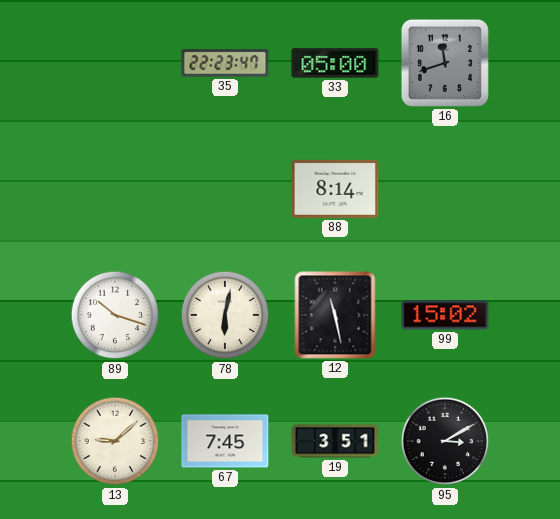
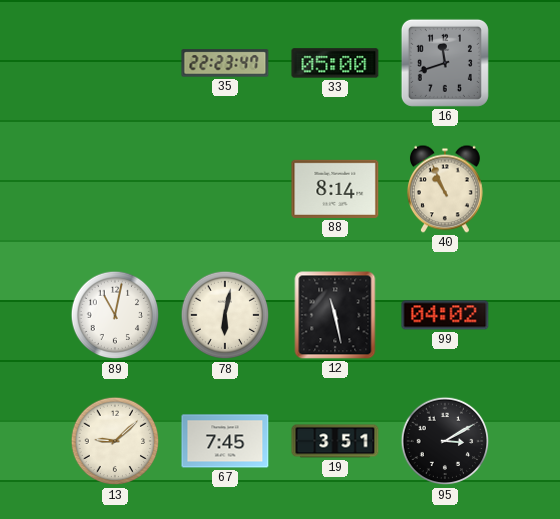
40: none -> 10:56 (445, 189)
89: 10:18 -> 11:02 (115, 315)
99: 15:02 -> 04:02 (445, 315)
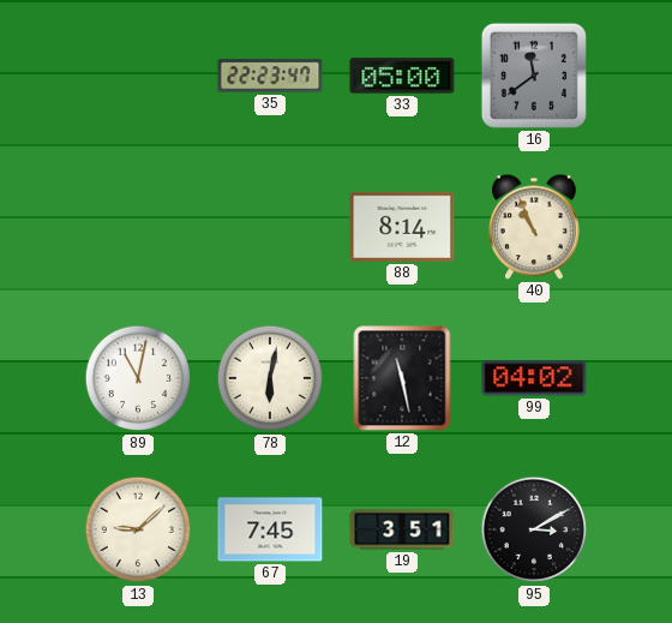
16: 11:42 -> 11:39 (534, 76)
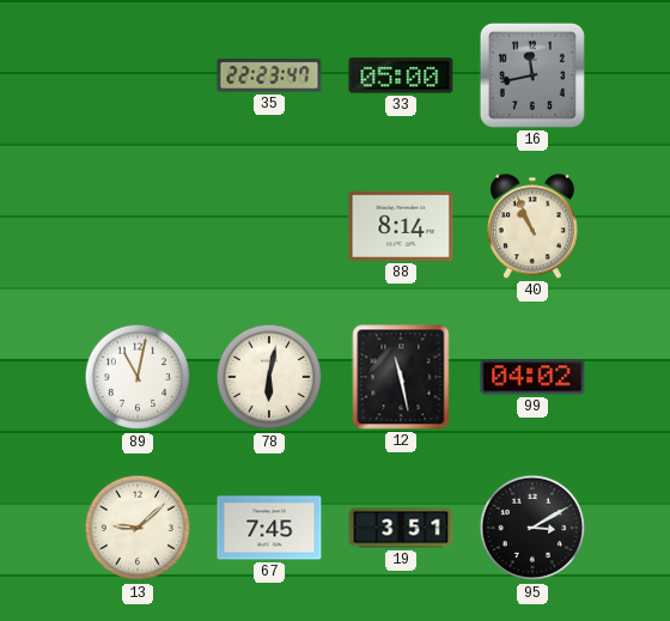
16: 11:39 -> 11:43 (532, 75)
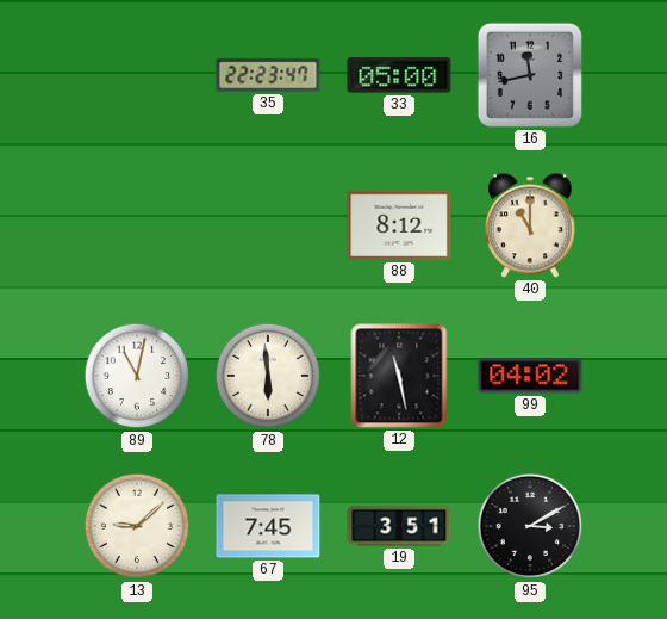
88: 8:14 -> 8:12 (399, 225)
40: 10:56 -> 11:00 (530, 225)
78: 6:02 -> 5:59 (268, 376)
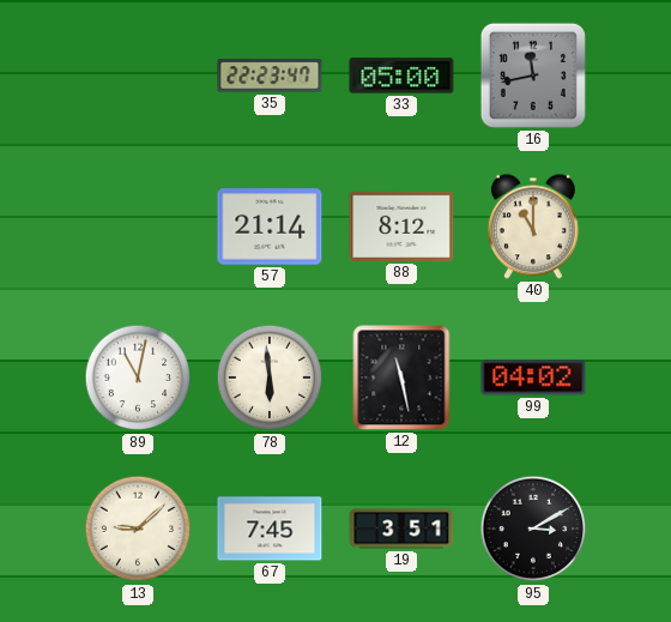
57: none -> 21:14 (270, 227)
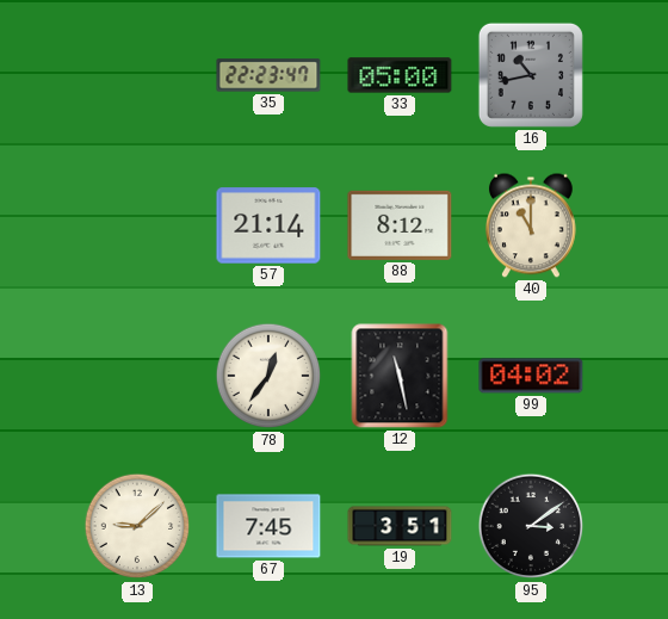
16: 11:43 -> 10:43 (531, 75)
89: 11:02 -> none (138, 378)
78: 5:59 -> 12:36 (268, 376)
95: 3:10 -> 3:09 (531, 526)
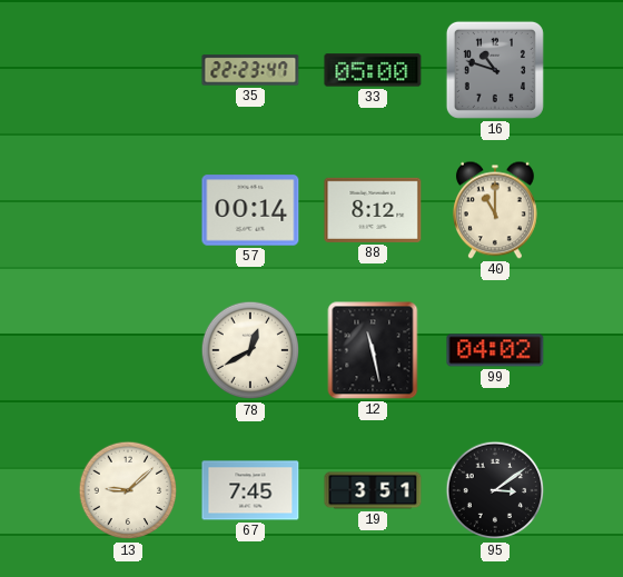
16: 10:43 -> 10:48 (495, 70)
57: 21:14 -> 00:14 (250, 210)
78: 12:36 -> 12:40 (250, 350)
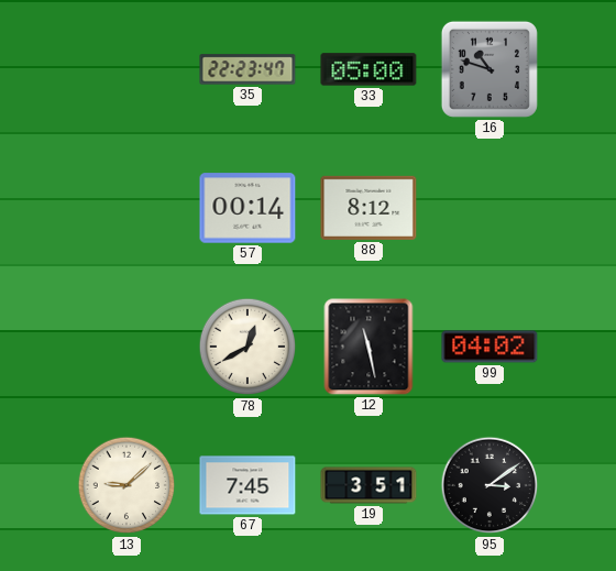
40: 11:00 -> none (495, 210)
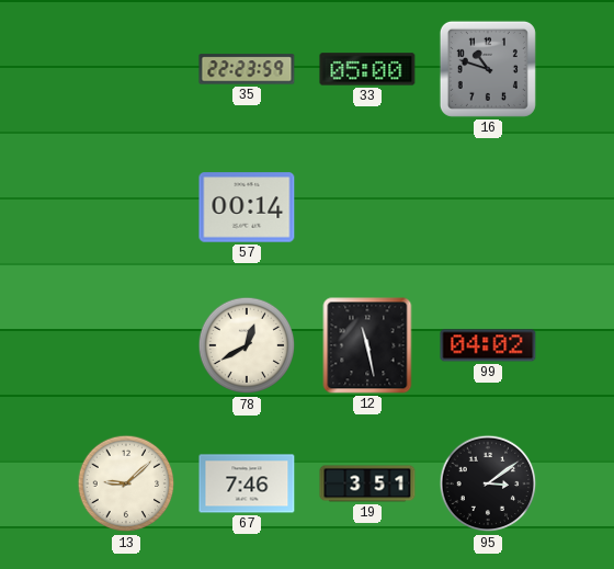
35: 22:23:47 -> 22:23:59 (247, 69)
88: 8:12 -> none (369, 208)
67: 7:45 -> 7:46 (247, 483)
